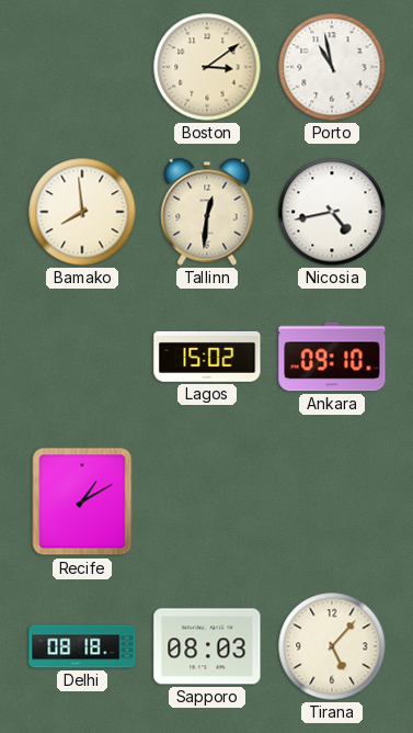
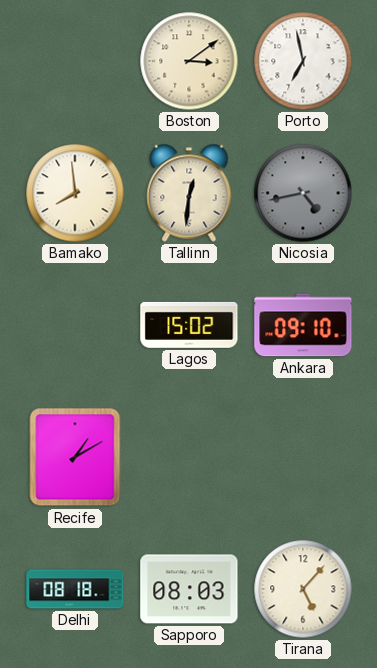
Porto: 10:58 -> 6:58 (303, 61)
Nicosia dial: white -> grey (303, 193)
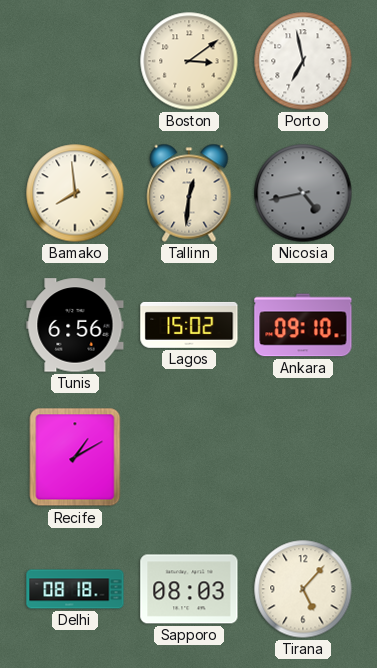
Tunis: none -> 6:56 (75, 325)
